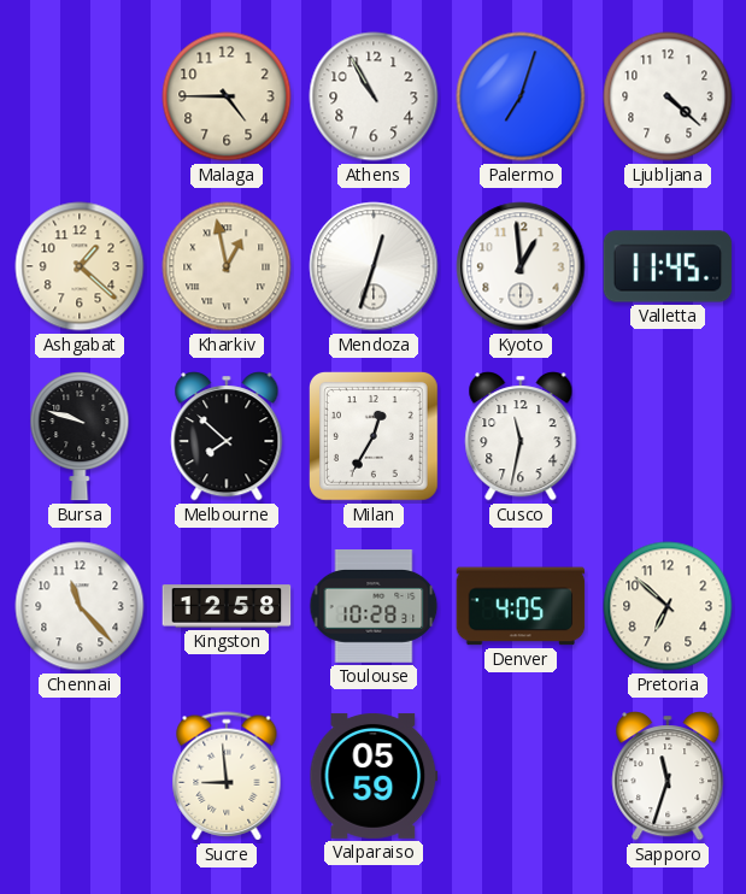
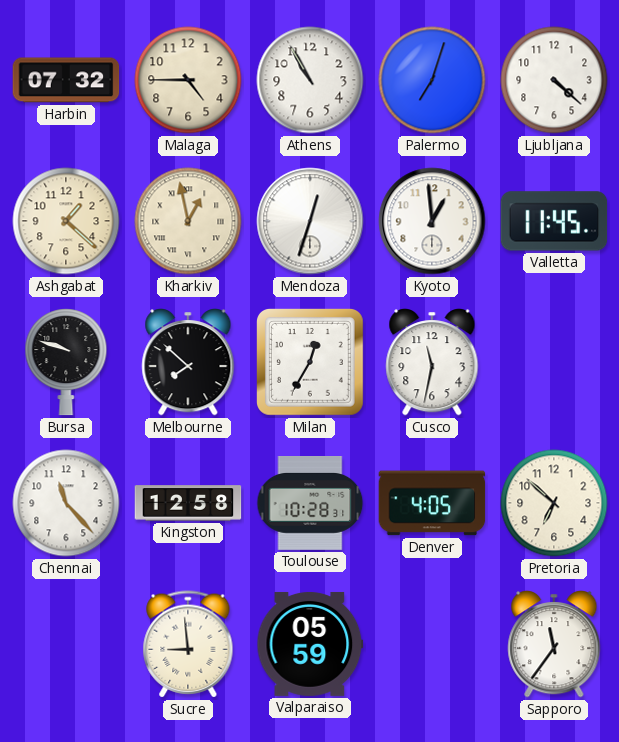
Harbin: none -> 07:32 (66, 80)
Sapporo: 11:33 -> 11:36 (554, 644)
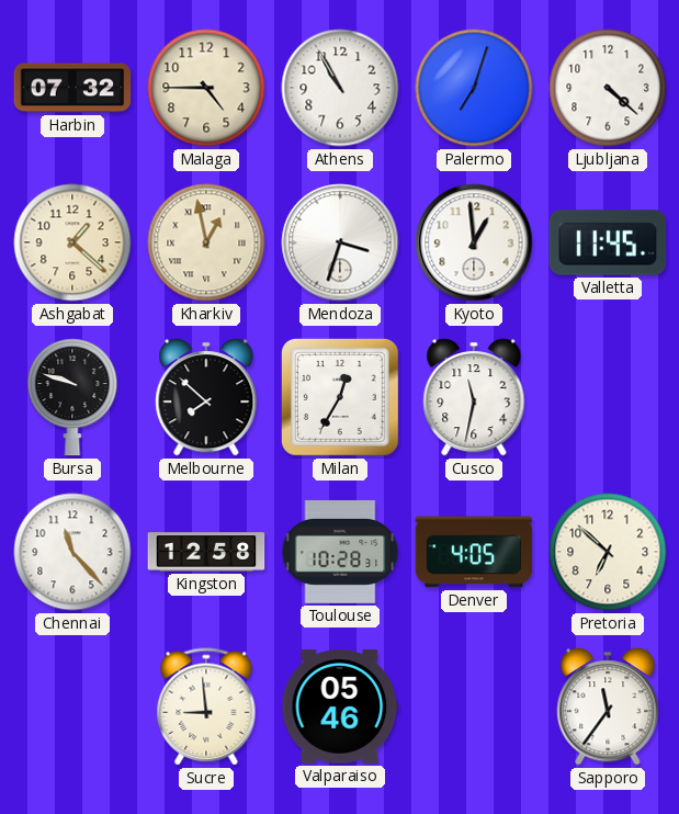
Mendoza: 12:33 -> 3:33 (340, 242)
Valparaiso: 05:59 -> 05:46 (340, 706)
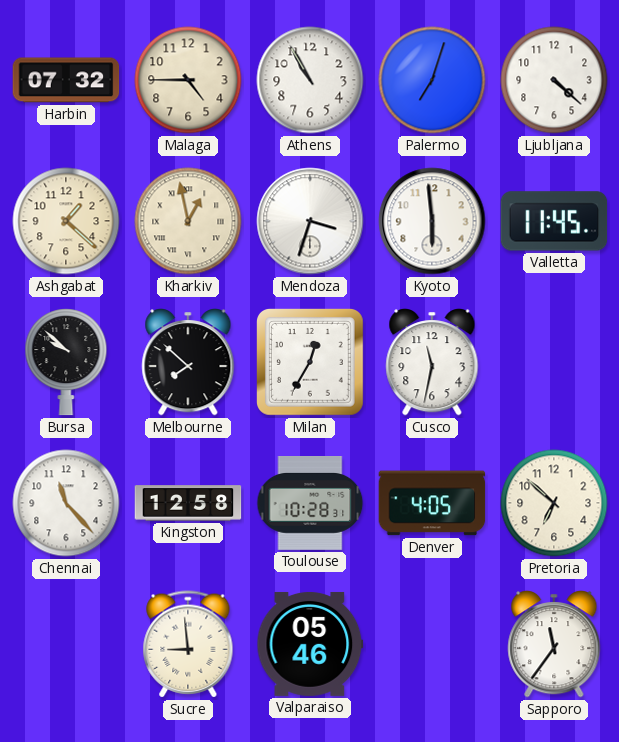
Kyoto: 12:59 -> 5:59 (432, 221)
Bursa: 9:48 -> 9:52 (66, 362)
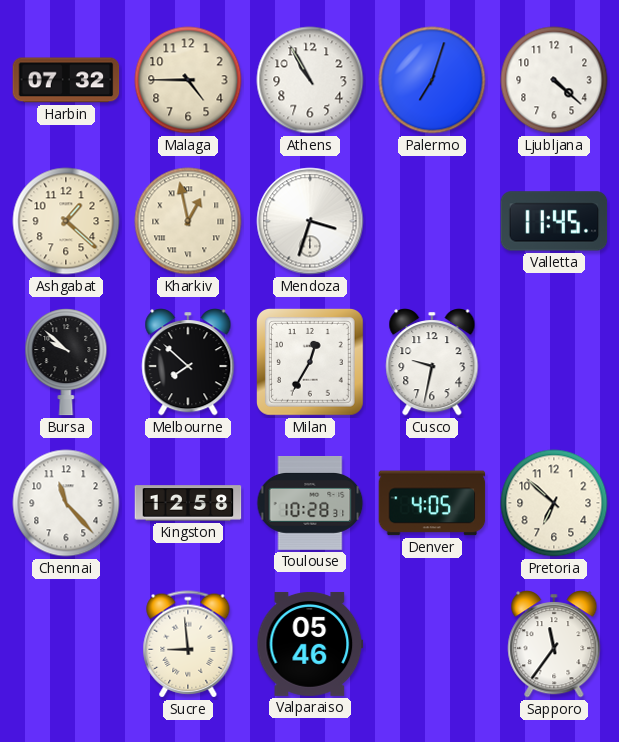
Kyoto: 5:59 -> none (432, 221)
Cusco: 11:32 -> 9:32 (432, 362)
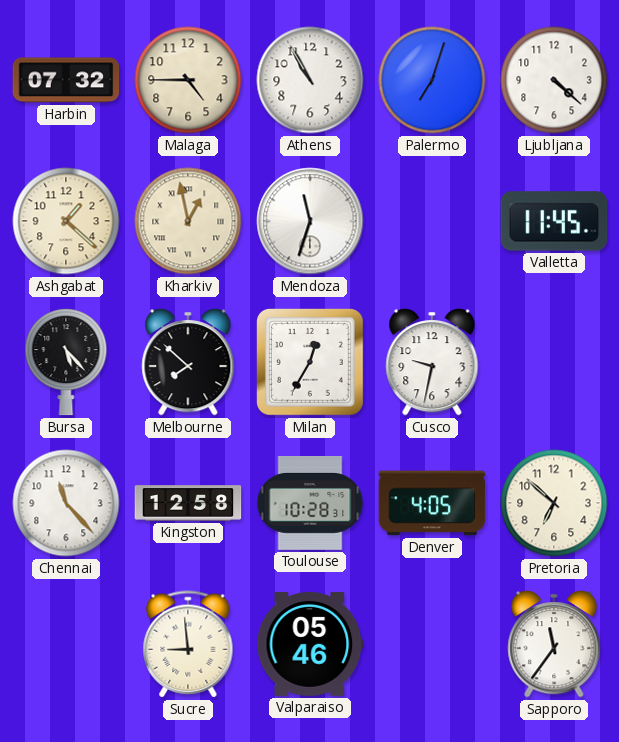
Mendoza: 3:33 -> 11:33 (310, 221)
Bursa: 9:52 -> 5:23 (66, 362)
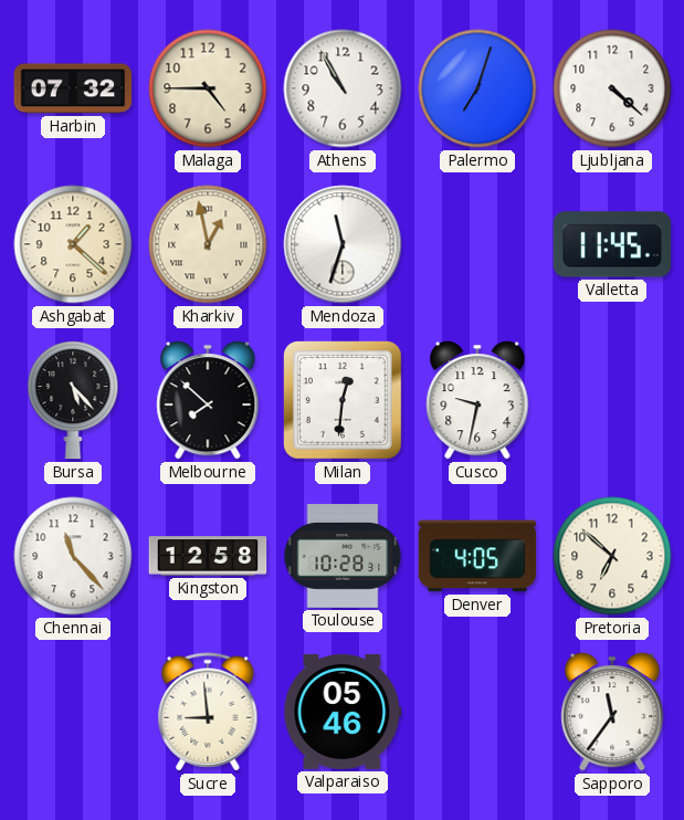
Milan: 12:35 -> 12:31 (344, 401)
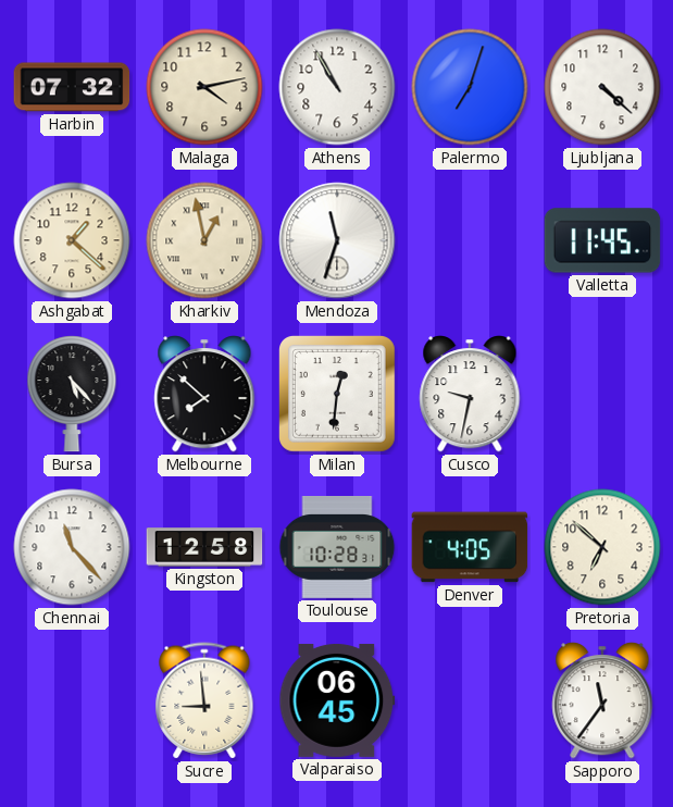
Malaga: 4:45 -> 4:13 (204, 87)
Valparaiso: 05:46 -> 06:45 (337, 700)
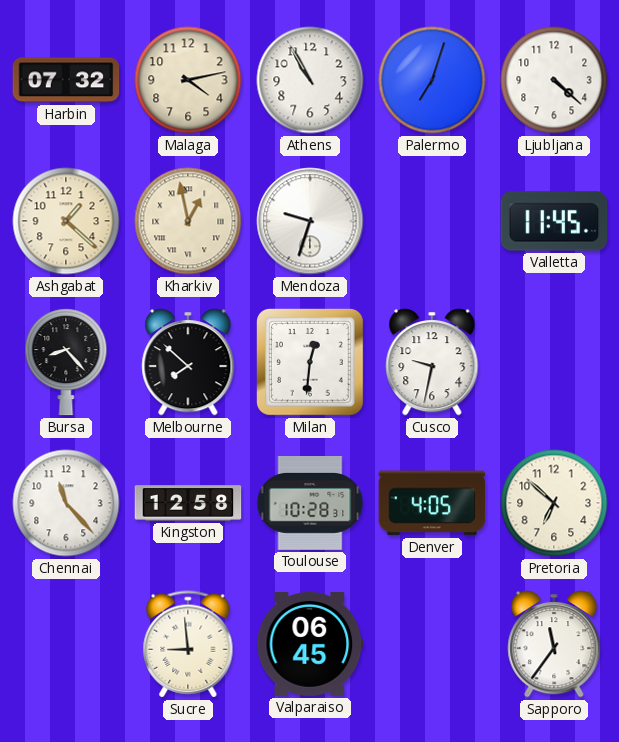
Mendoza: 11:33 -> 9:33 (310, 221)
Bursa: 5:23 -> 8:23 (66, 362)
